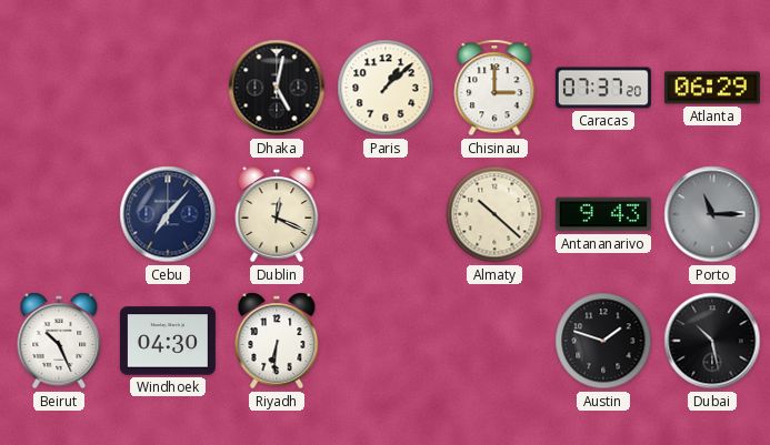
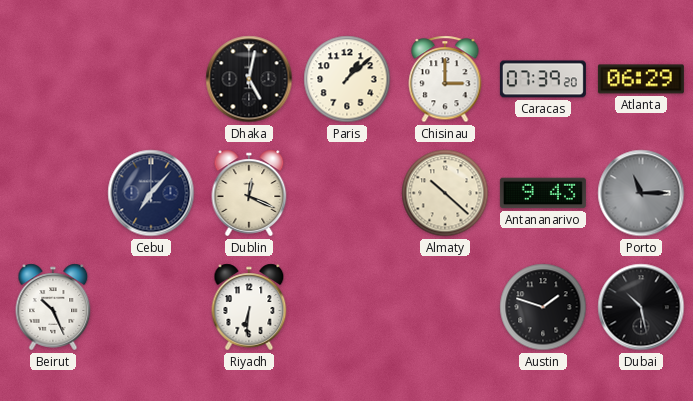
Caracas: 07:37 -> 07:39 (543, 79)
Windhoek: 04:30 -> none (168, 341)
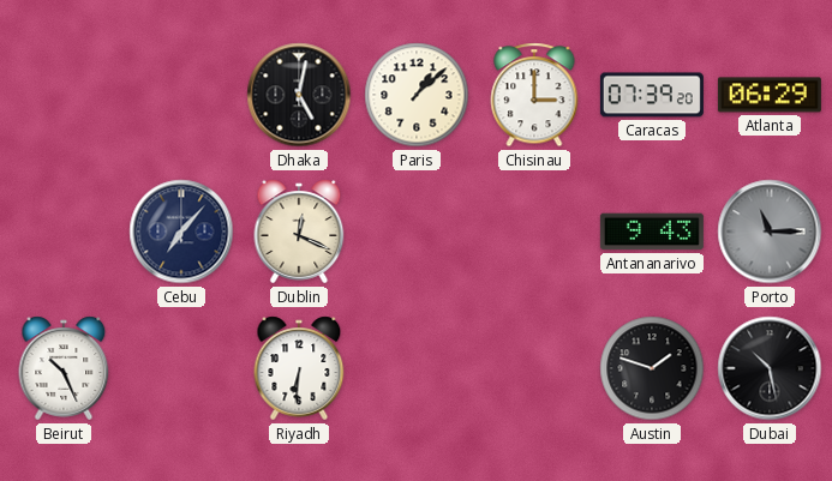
Almaty: 10:22 -> none (445, 193)
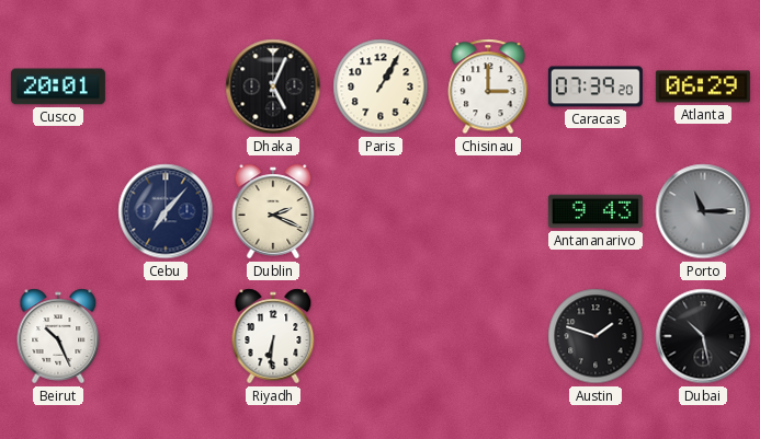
Cusco: none -> 20:01 (58, 86)
Dhaka: 5:02 -> 5:04 (273, 86)
Paris: 1:08 -> 1:05 (381, 86)
Dublin: 12:19 -> 2:19 (273, 211)
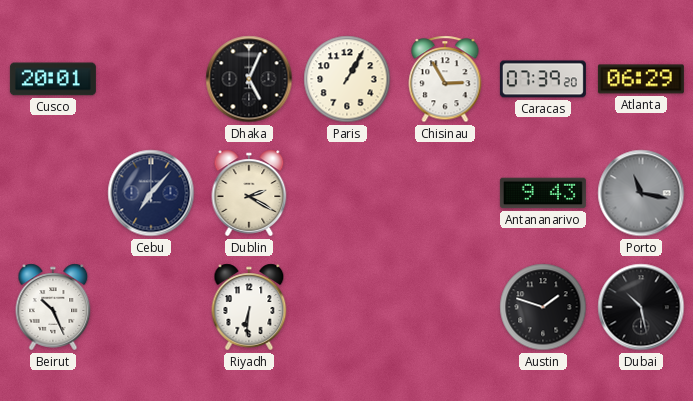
Chisinau: 3:00 -> 2:55 (445, 79)
Dublin: 2:19 -> 2:20 (249, 193)
Porto: 11:15 -> 11:17 (641, 193)
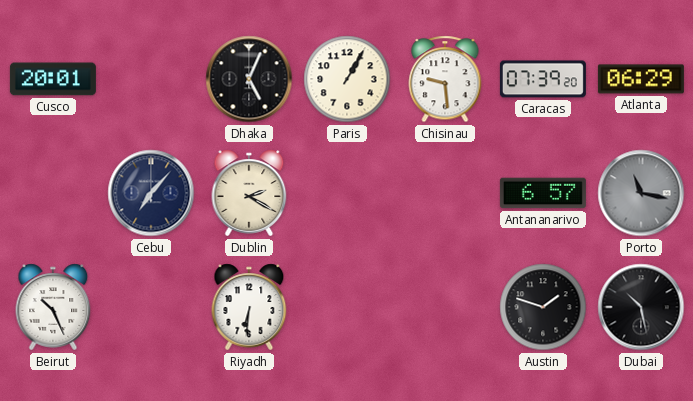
Chisinau: 2:55 -> 9:29 (445, 79)
Antananarivo: 9:43 -> 6:57 (543, 193)
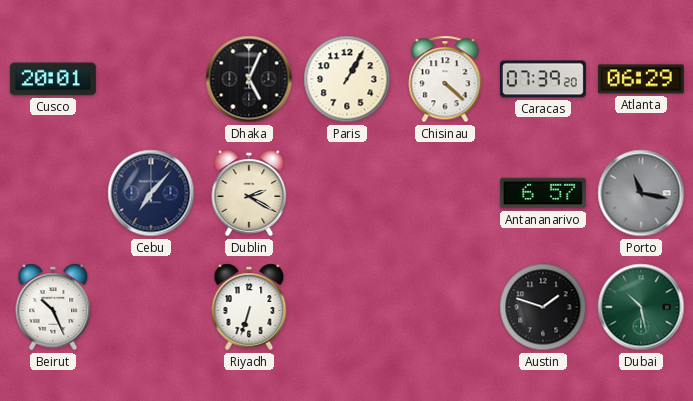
Chisinau: 9:29 -> 4:22 (445, 79)
Riyadh: 6:31 -> 6:33 (249, 307)
Dubai dial: black -> green (641, 307)
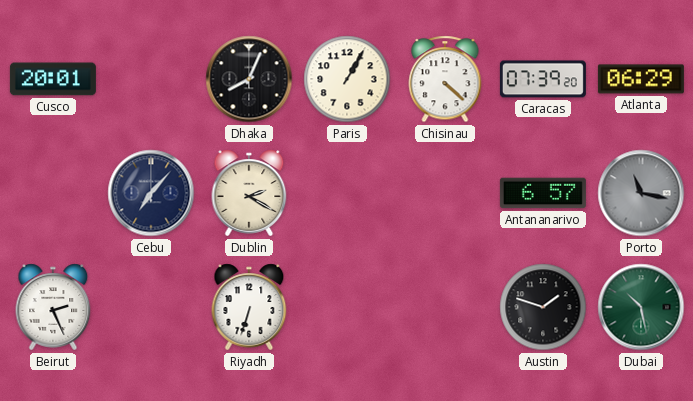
Dhaka: 5:04 -> 8:04 (249, 79)
Beirut: 10:26 -> 2:26 (53, 307)
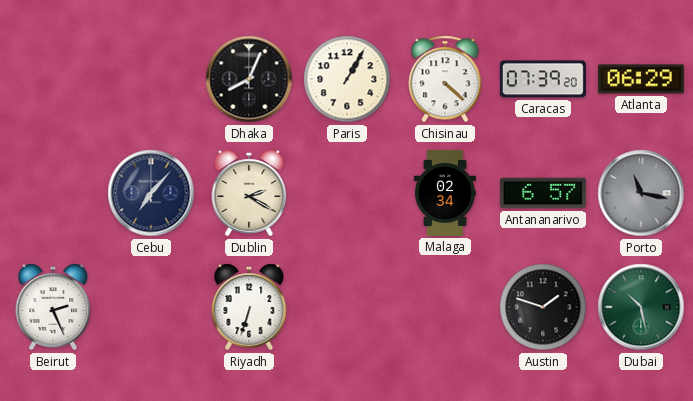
Cusco: 20:01 -> none (53, 79)
Malaga: none -> 02:34 (445, 193)
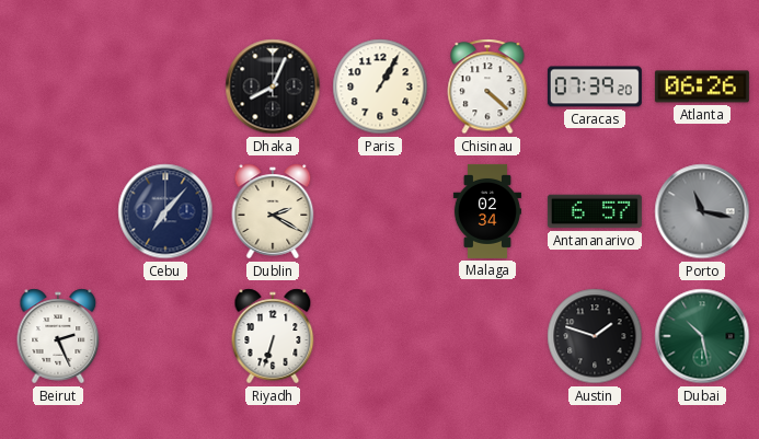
Atlanta: 06:29 -> 06:26 (702, 86)
